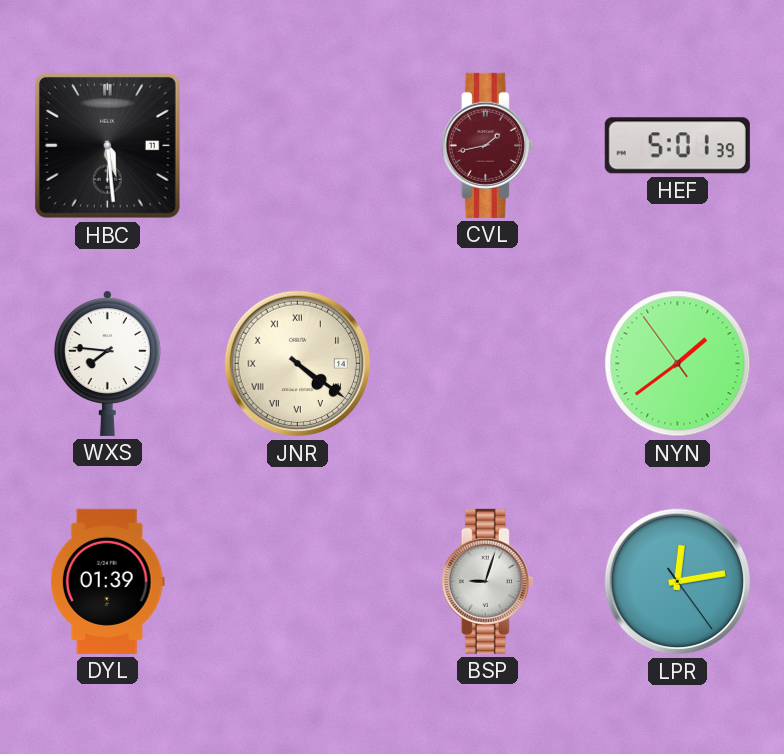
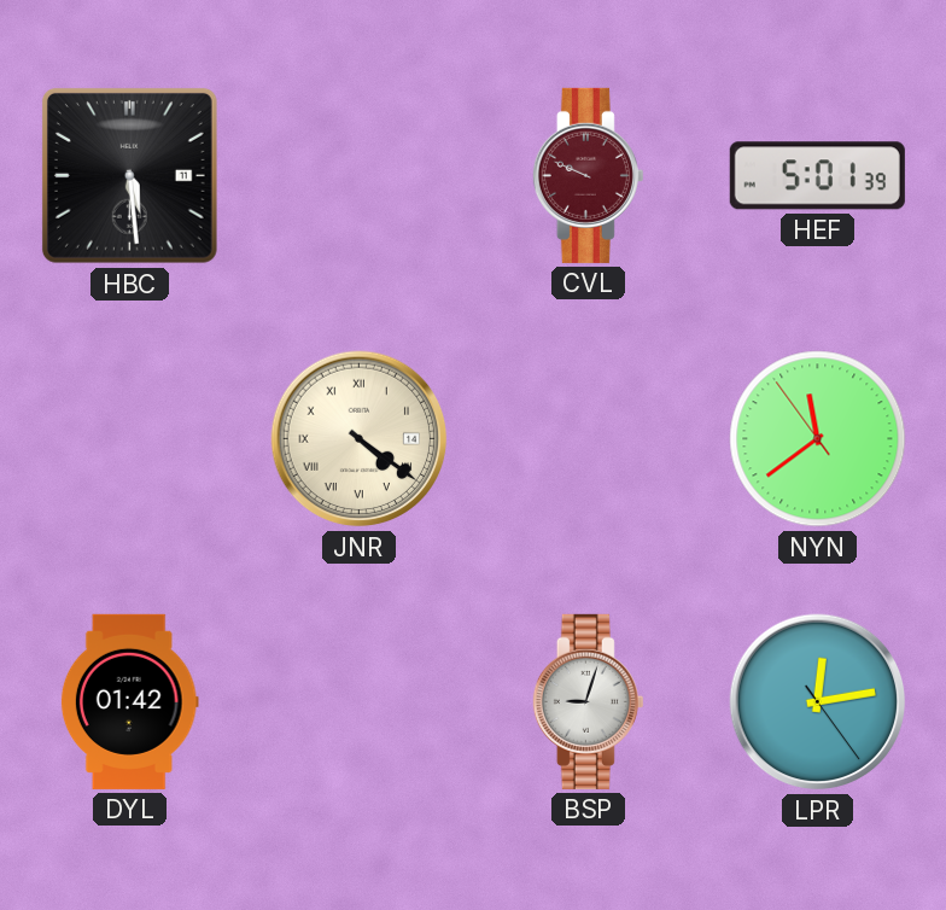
CVL: 1:43 -> 9:49 (588, 175)
WXS: 7:46 -> none (107, 363)
NYN: 1:38 -> 11:38 (818, 439)
DYL: 01:39 -> 01:42 (129, 701)
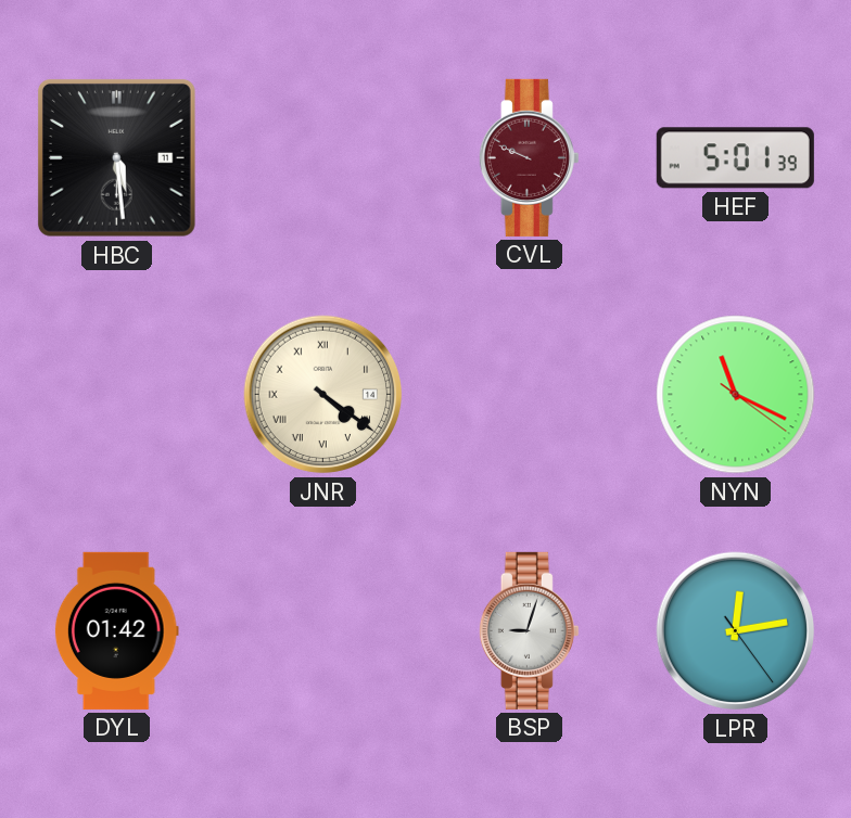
NYN: 11:38 -> 11:19 (736, 395)
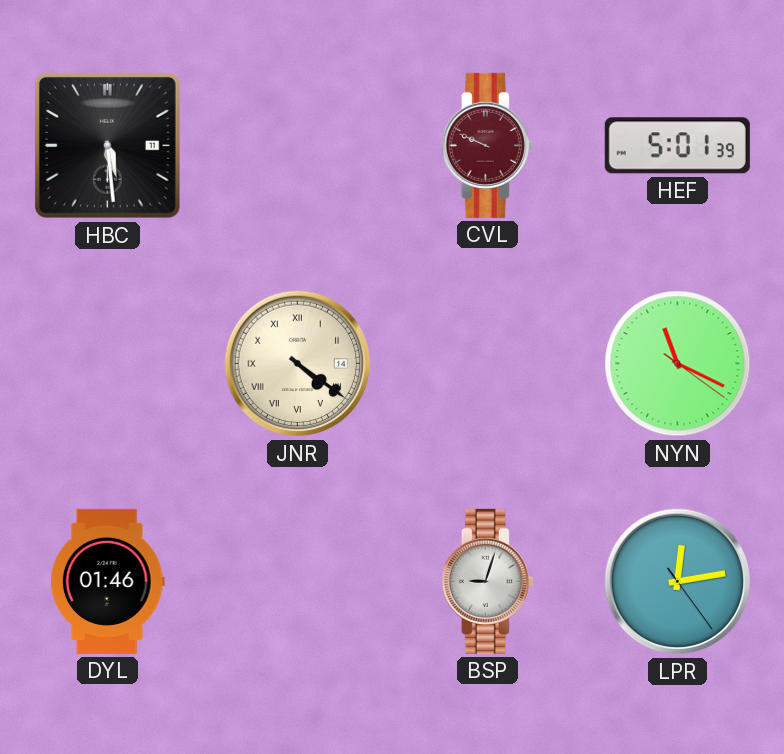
DYL: 01:42 -> 01:46 (107, 581)
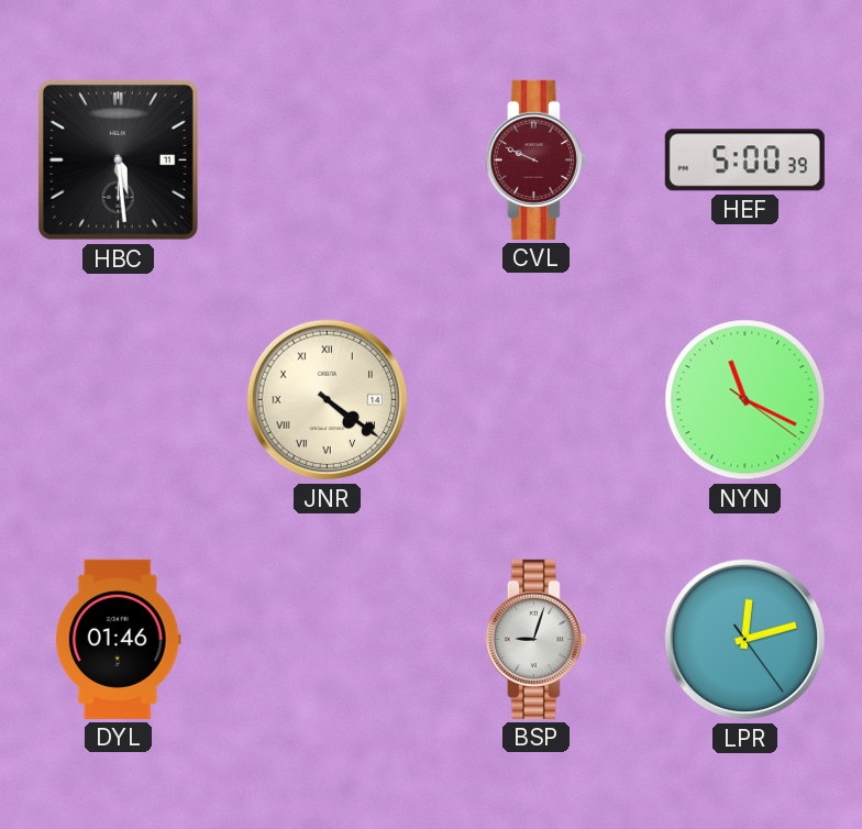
HEF: 5:01 -> 5:00 (744, 161)
LPR: 12:13 -> 12:12 (745, 640)
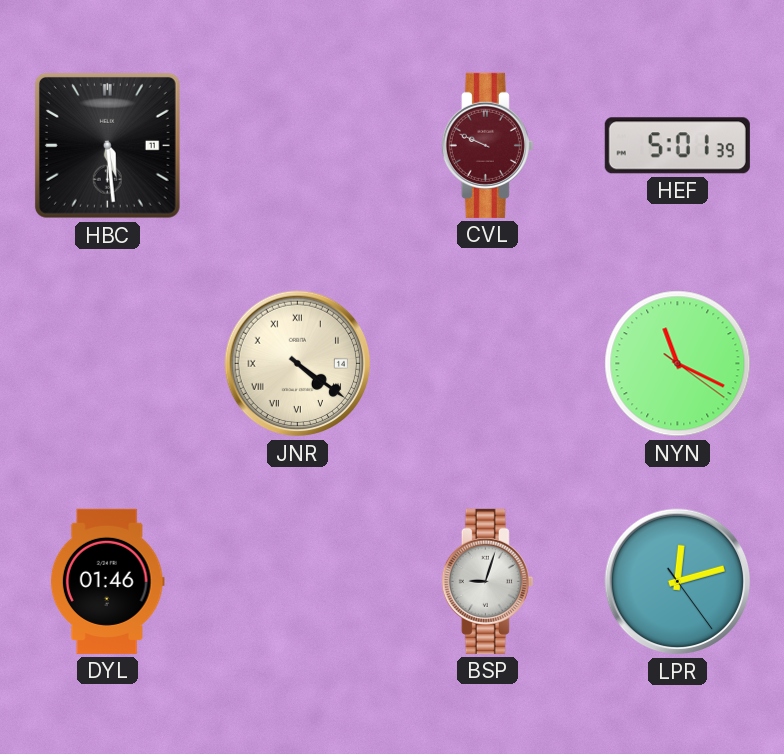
HEF: 5:00 -> 5:01 (677, 146)
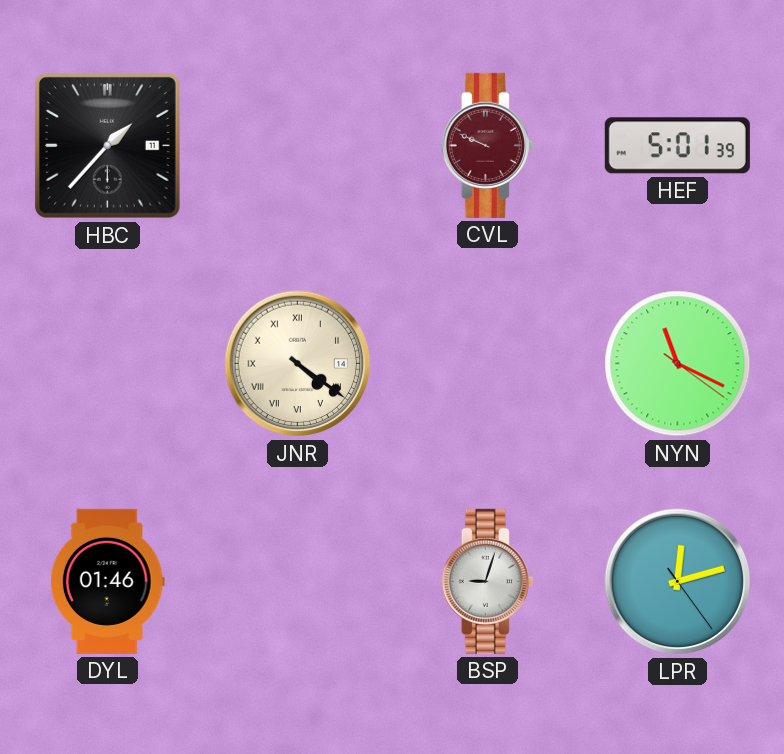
HBC: 5:29 -> 1:37 (107, 145)
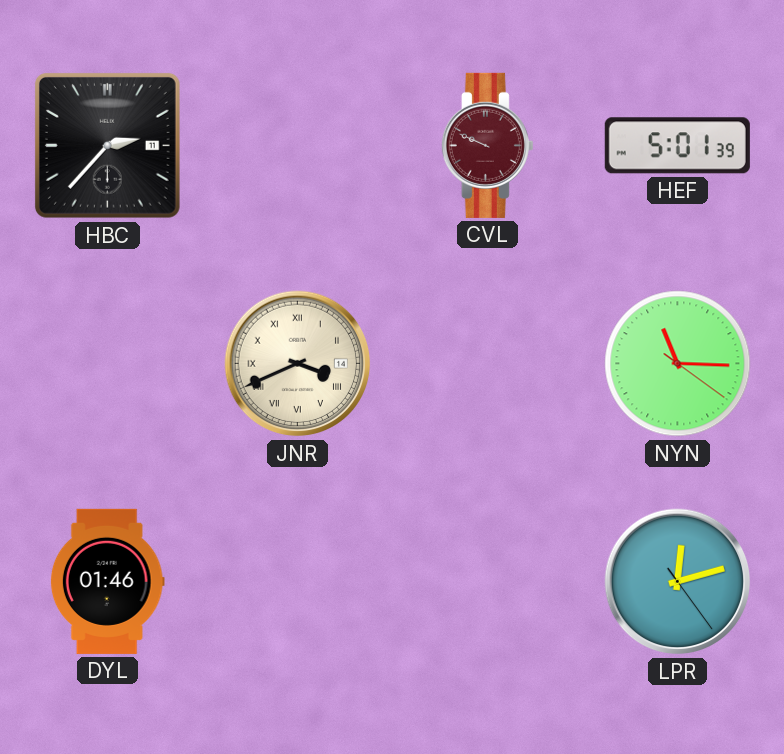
HBC: 1:37 -> 2:37 (107, 145)
JNR: 4:21 -> 3:41 (298, 364)
NYN: 11:19 -> 11:15 (678, 364)
BSP: 9:03 -> none (487, 581)
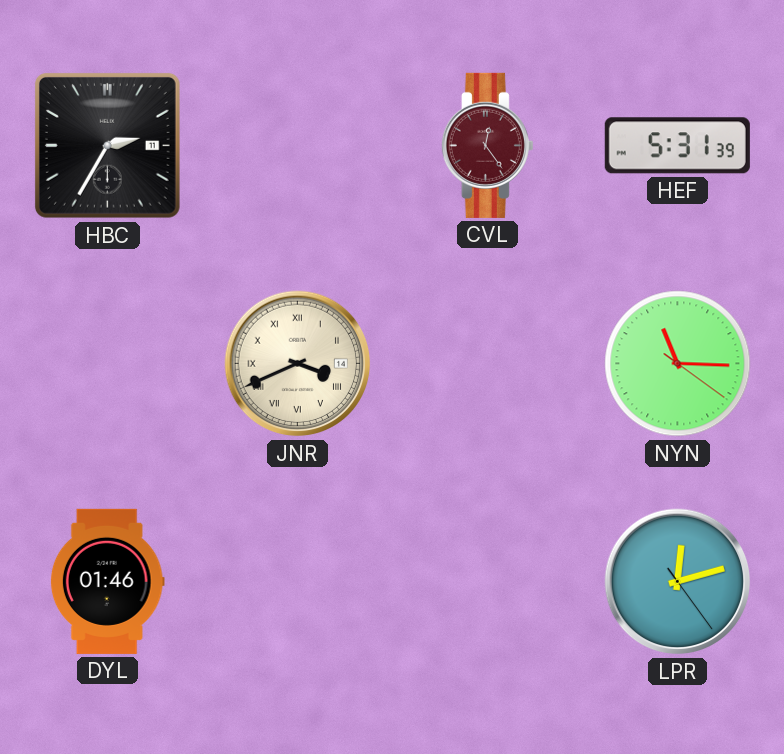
HBC: 2:37 -> 2:35 (107, 145)
CVL: 9:49 -> 12:24 (487, 145)
HEF: 5:01 -> 5:31 (677, 146)
